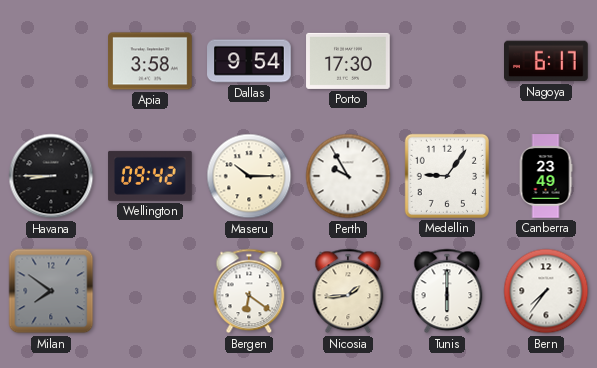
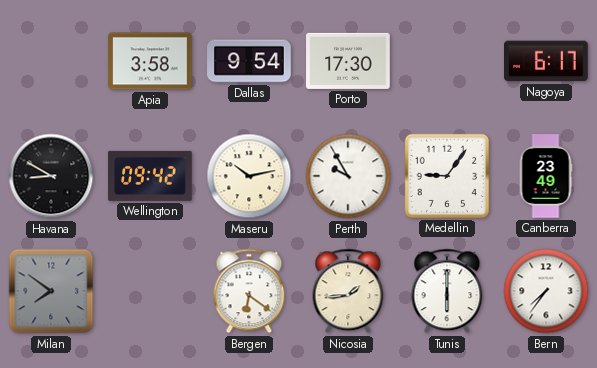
Havana: 8:45 -> 8:50 (51, 176)
Maseru: 10:15 -> 10:13 (249, 176)
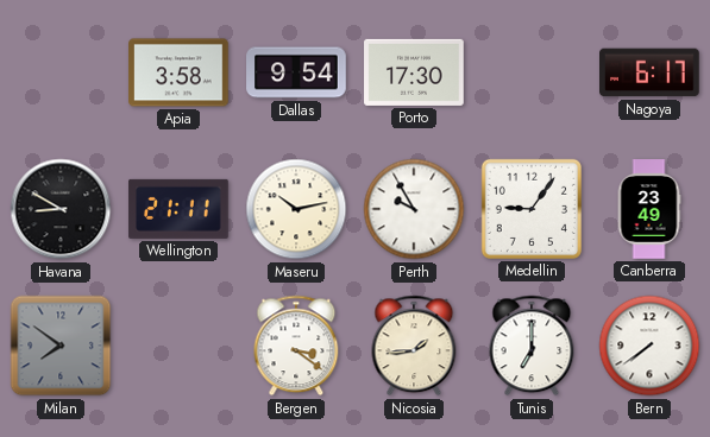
Wellington: 09:42 -> 21:11 (178, 209)
Bergen: 6:21 -> 3:21 (296, 346)
Tunis: 6:00 -> 7:00 (532, 346)
Bern: 7:36 -> 7:39 (649, 346)
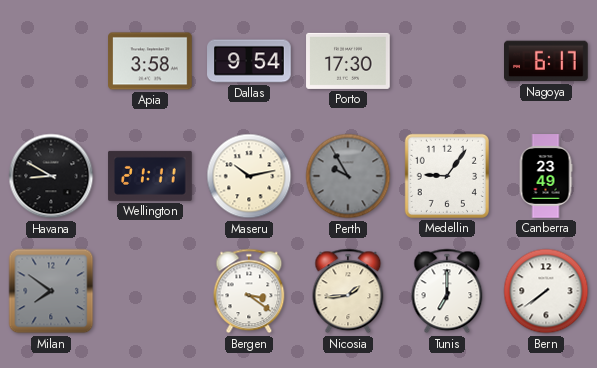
Perth dial: white -> grey (348, 176)
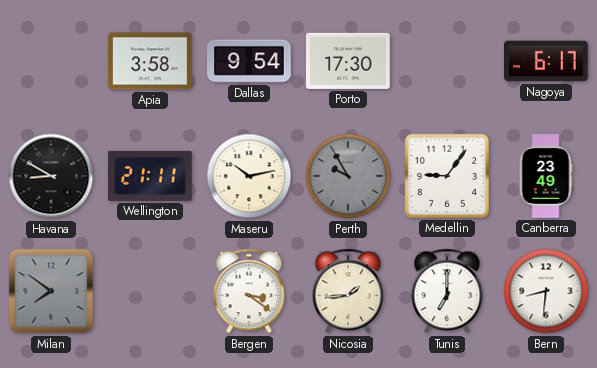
Bern: 7:39 -> 8:31 (546, 291)
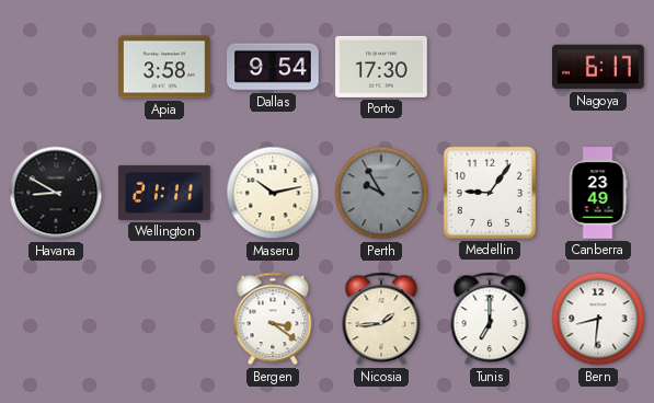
Milan: 7:51 -> none (51, 291)
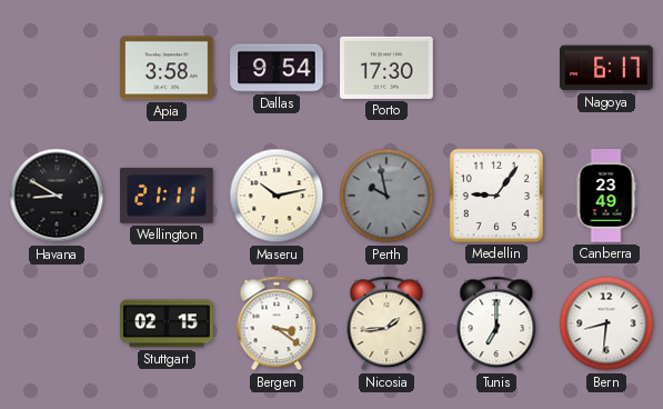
Perth: 9:55 -> 9:58 (386, 196)
Stuttgart: none -> 02:15 (167, 323)
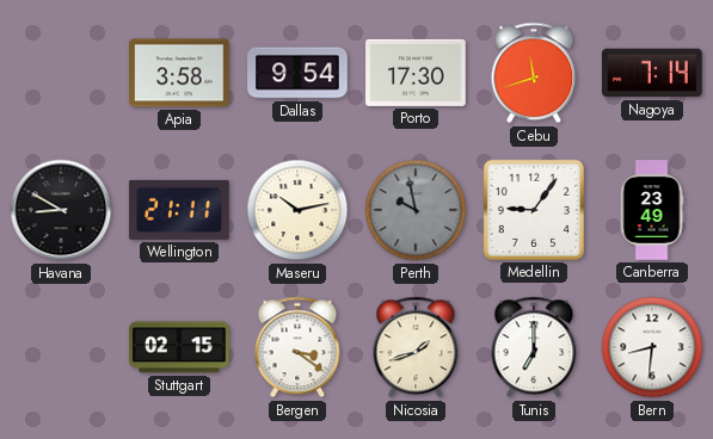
Cebu: none -> 11:42 (534, 73)
Nagoya: 6:17 -> 7:14 (653, 73)
Nicosia: 1:44 -> 1:42 (416, 347)
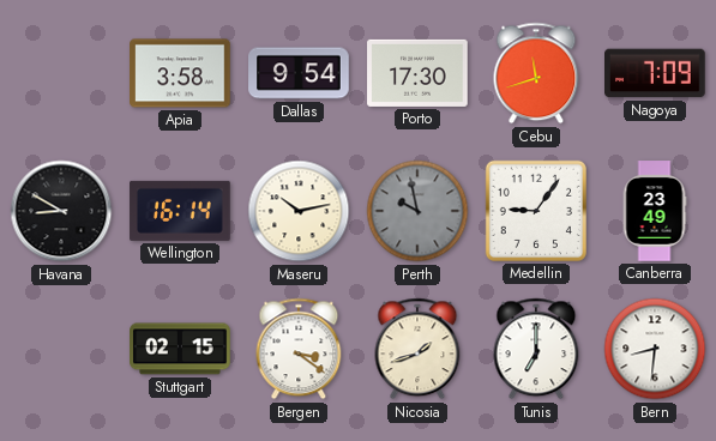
Nagoya: 7:14 -> 7:09 (656, 73)
Wellington: 21:11 -> 16:14 (180, 211)
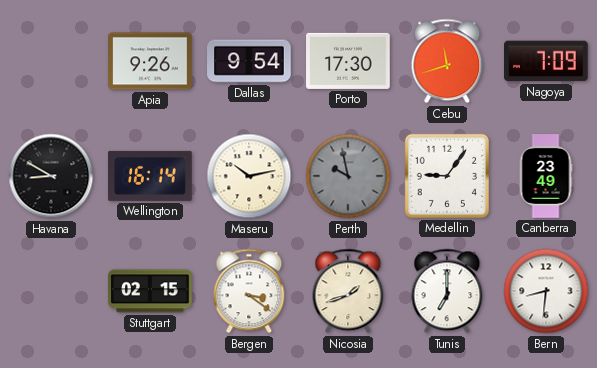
Apia: 3:58 -> 9:26 (150, 61)
